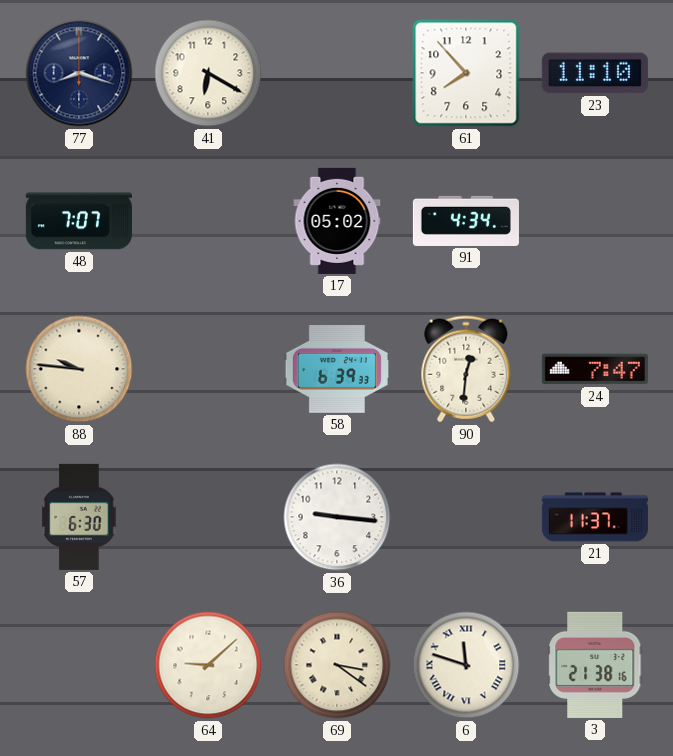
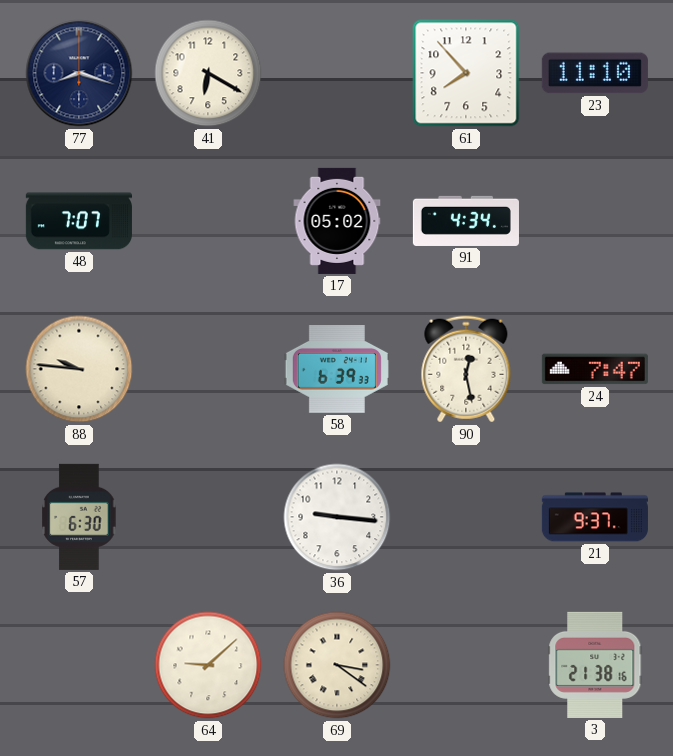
90: 12:31 -> 12:28 (466, 369)
21: 11:37 -> 9:37 (595, 517)
6: 11:48 -> none (466, 665)
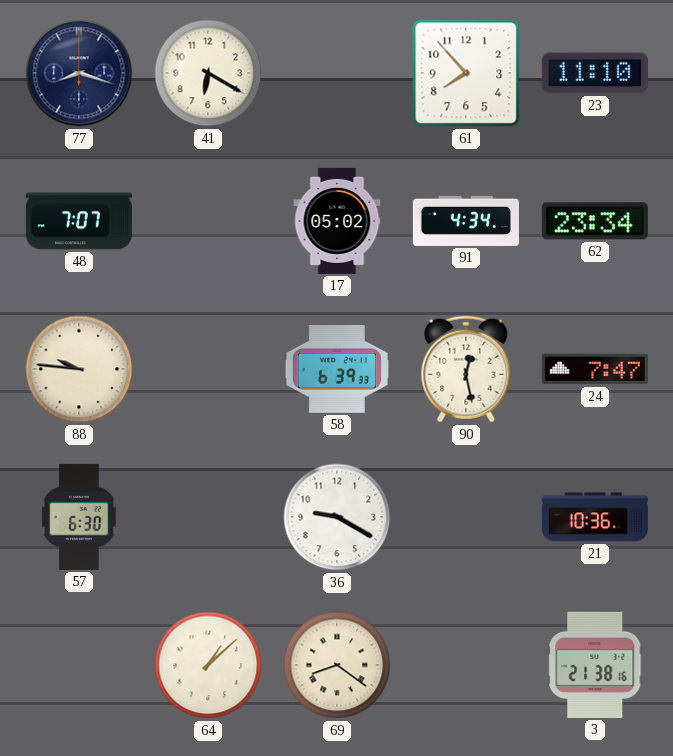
62: none -> 23:34 (595, 221)
36: 9:16 -> 9:20 (337, 517)
21: 9:37 -> 10:36 (595, 517)
64: 9:08 -> 1:08 (208, 665)
69: 3:21 -> 8:21 (337, 665)
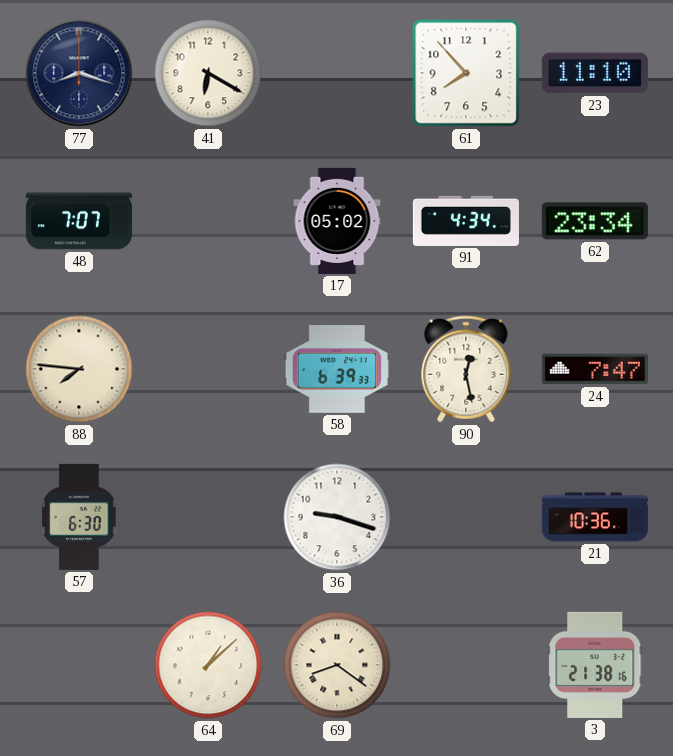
88: 9:46 -> 7:46 (79, 369)
36: 9:20 -> 9:18 (337, 517)
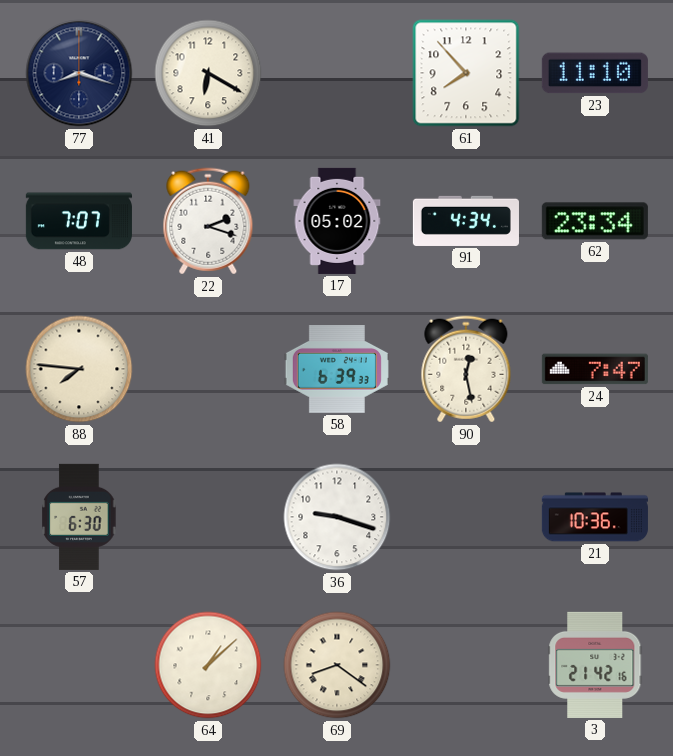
22: none -> 2:18 (208, 221)
3: 21:38 -> 21:42 (595, 665)
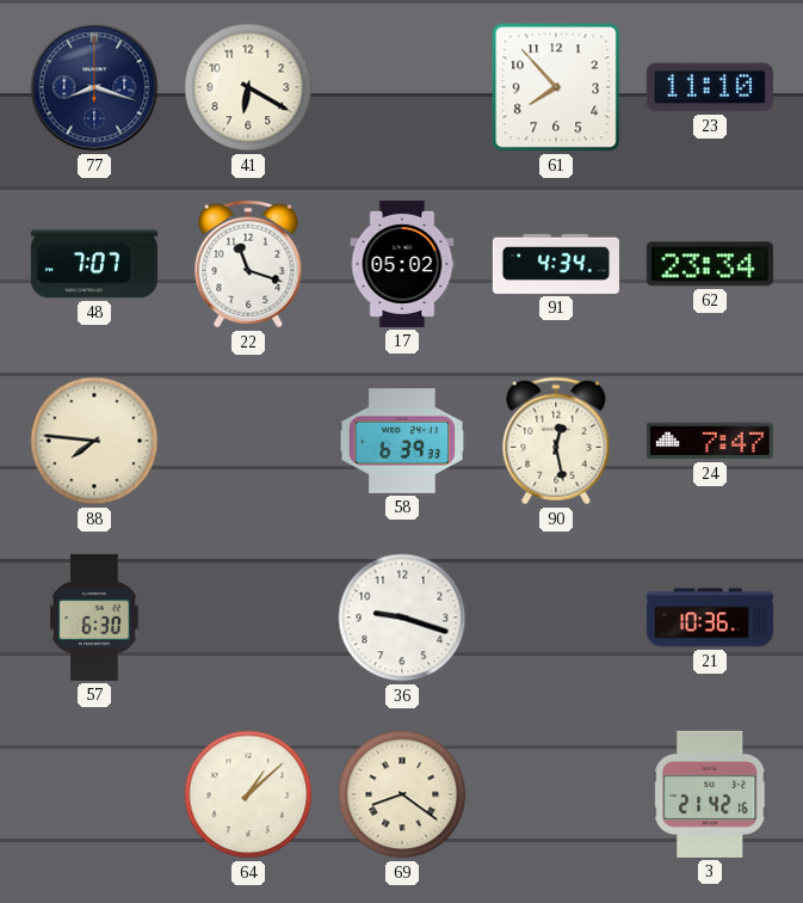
22: 2:18 -> 11:18 (248, 264)
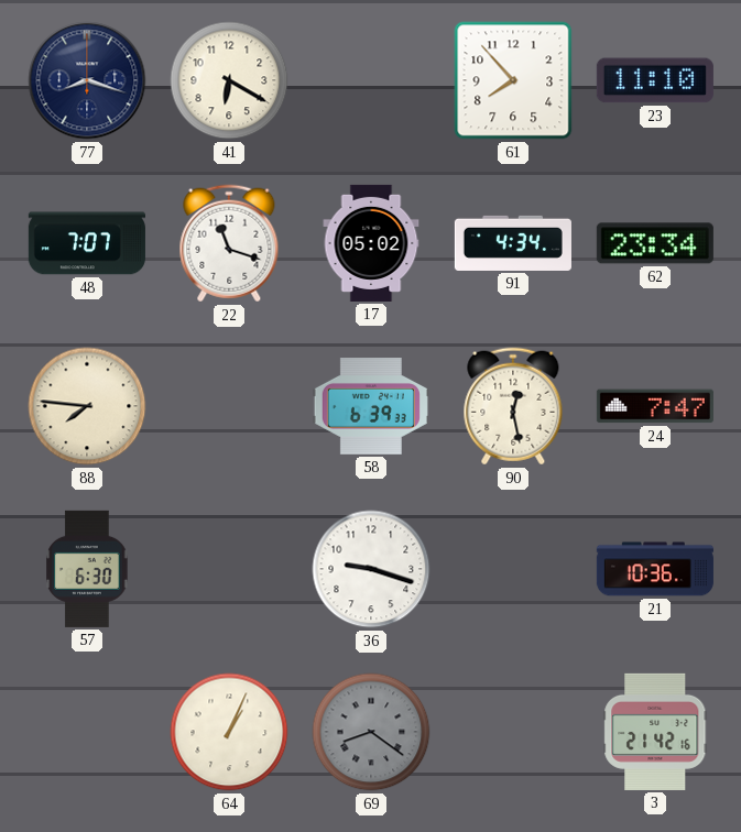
64: 1:08 -> 1:04 (229, 732)
69 dial: cream -> grey (371, 732)
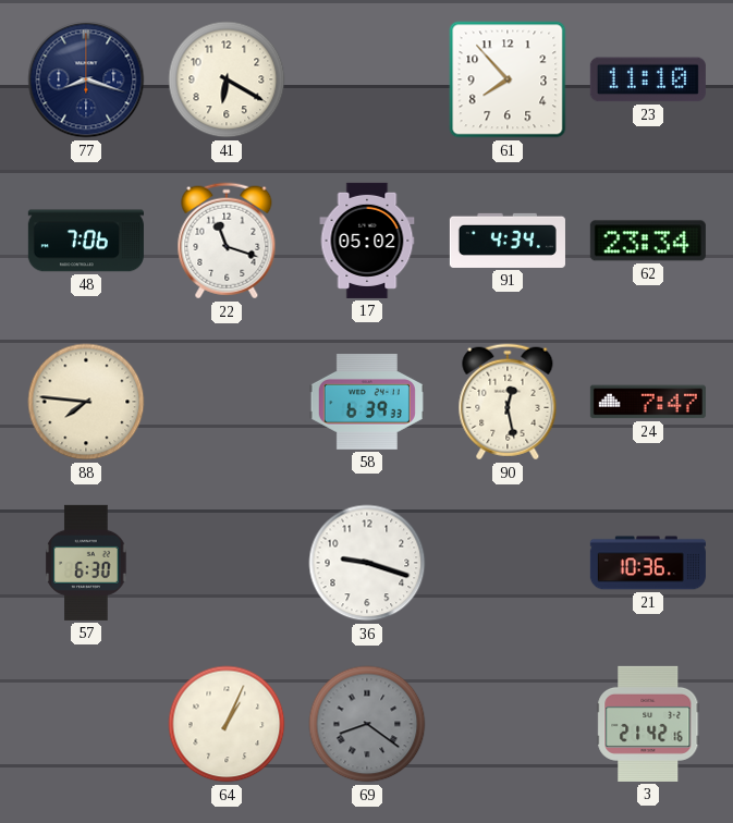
48: 7:07 -> 7:06 (86, 241)
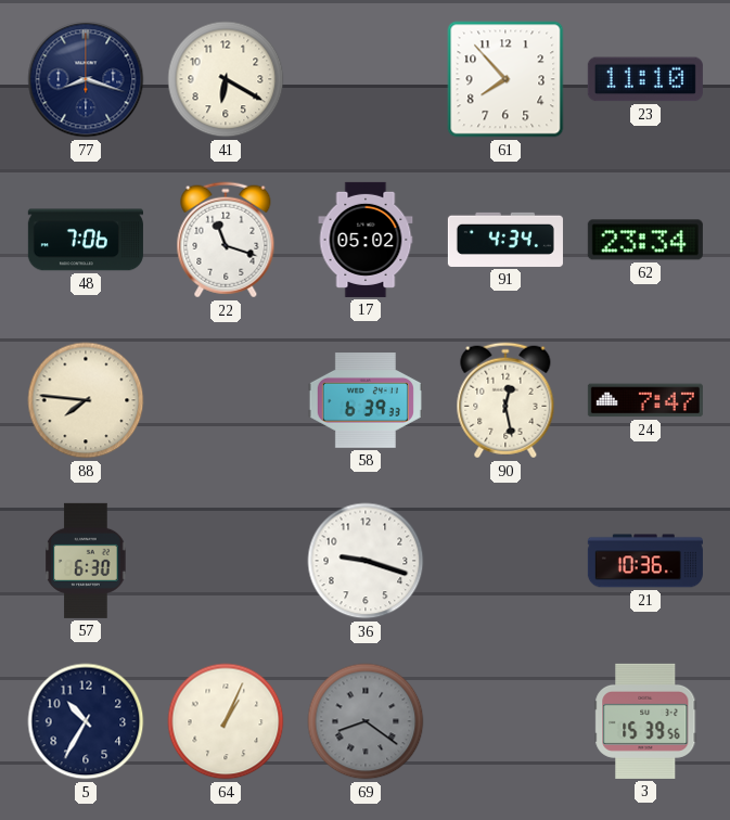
5: none -> 10:35 (86, 721)
3: 21:42 -> 15:39 (645, 721)
